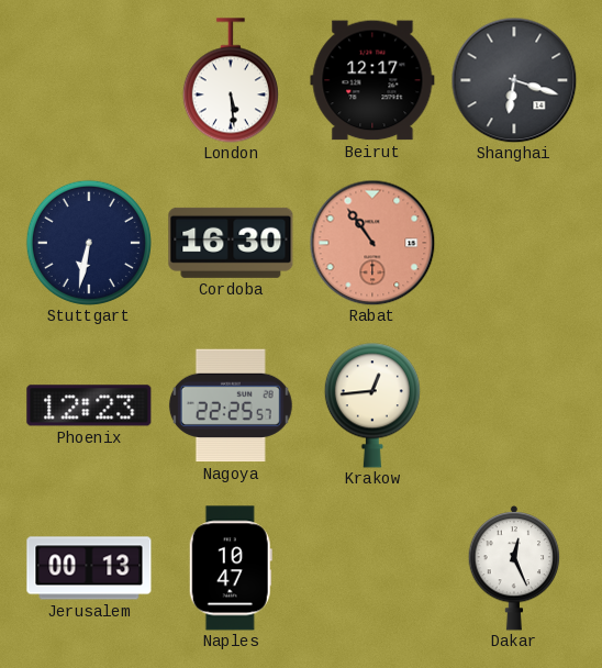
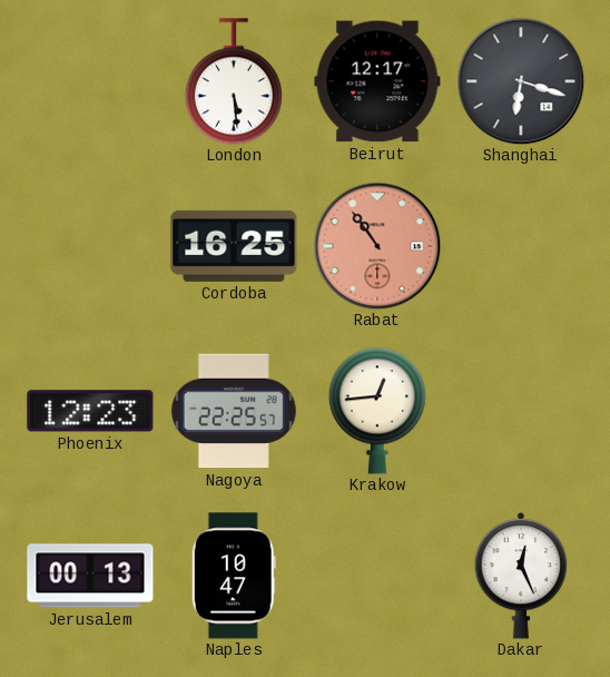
Stuttgart: 6:32 -> none (89, 243)
Cordoba: 16:30 -> 16:25 (234, 246)
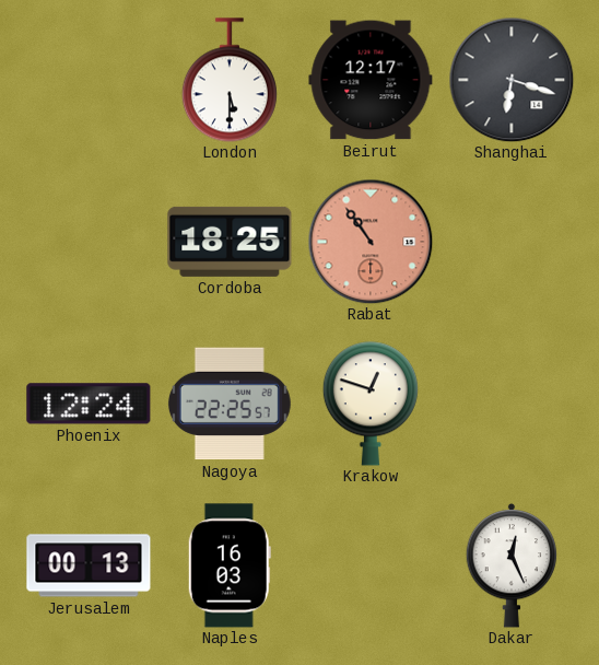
London: 5:29 -> 5:30 (230, 80)
Cordoba: 16:25 -> 18:25 (230, 242)
Phoenix: 12:23 -> 12:24 (89, 404)
Krakow: 12:44 -> 12:48 (371, 404)
Naples: 10:47 -> 16:03 (230, 565)
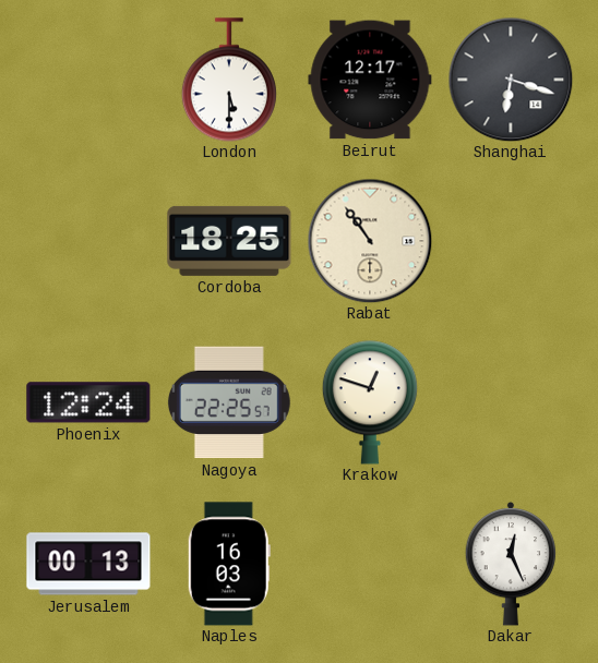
Rabat dial: salmon -> cream (370, 241)
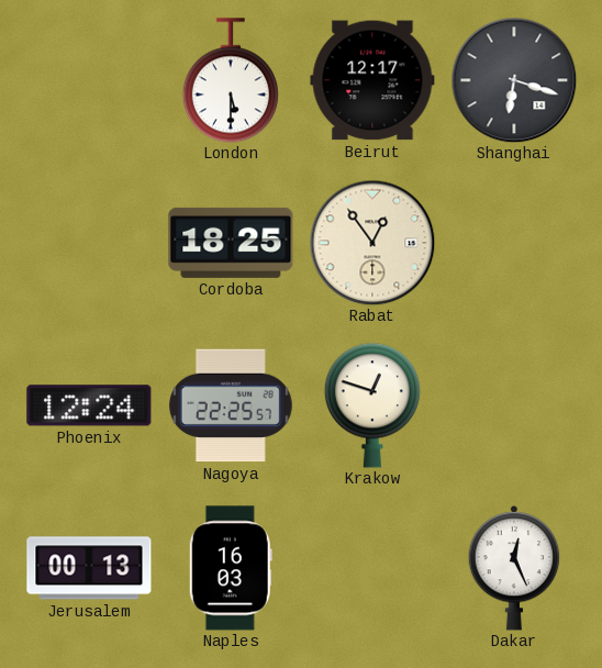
Rabat: 10:54 -> 12:54 (372, 243)
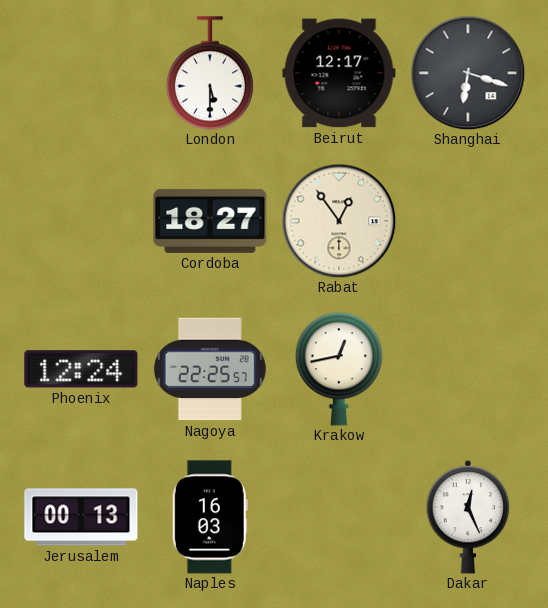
Cordoba: 18:25 -> 18:27 (210, 221)
Krakow: 12:48 -> 12:43 (339, 369)
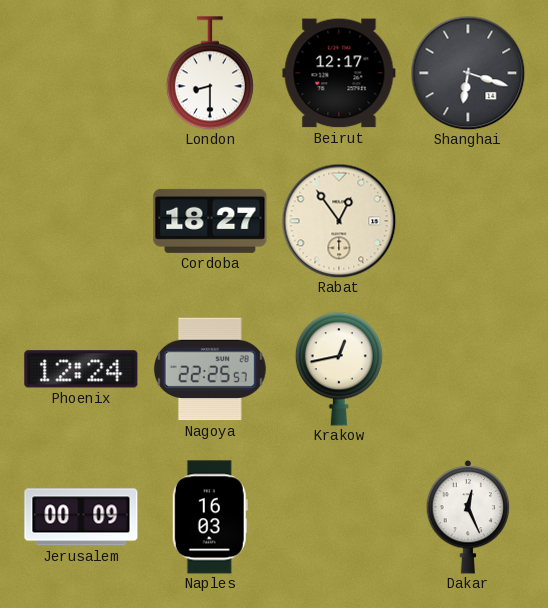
London: 5:30 -> 8:30 (210, 73)
Jerusalem: 00:13 -> 00:09 (81, 517)
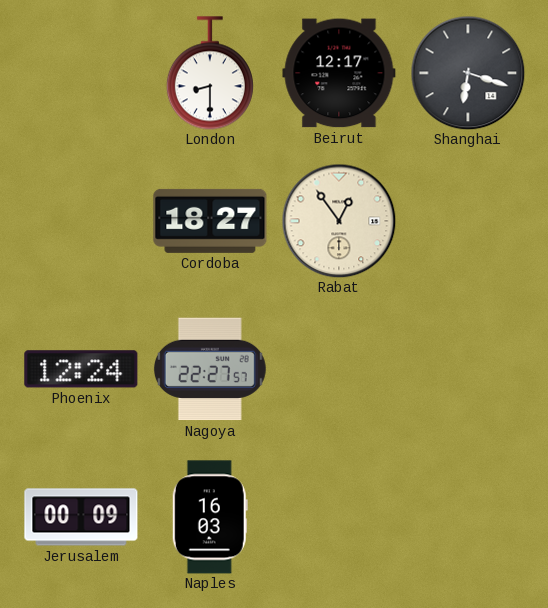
Nagoya: 22:25 -> 22:27 (210, 369)
Krakow: 12:43 -> none (339, 369)
Dakar: 12:26 -> none (468, 518)
